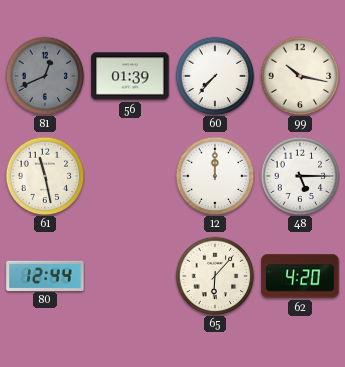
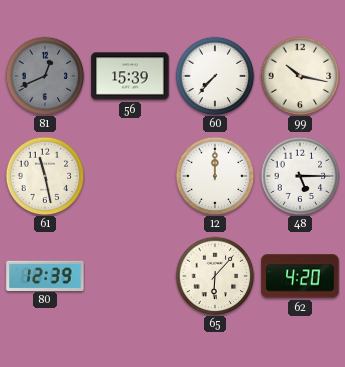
56: 01:39 -> 15:39 (130, 76)
80: 12:44 -> 12:39 (45, 275)
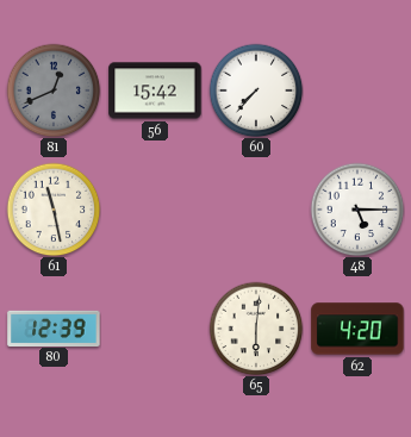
56: 15:39 -> 15:42 (155, 90)
99: 10:17 -> none (300, 76)
12: 12:00 -> none (215, 176)
65: 6:07 -> 6:01 (256, 329)
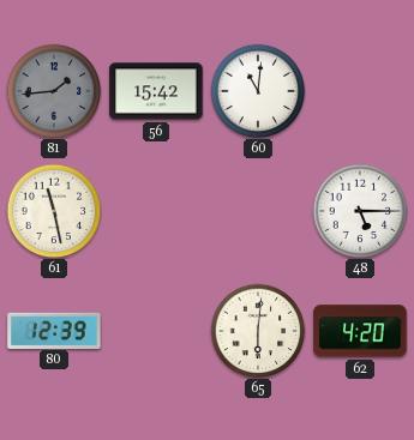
81: 12:41 -> 1:44 (54, 91)
60: 7:37 -> 11:01 (258, 91)
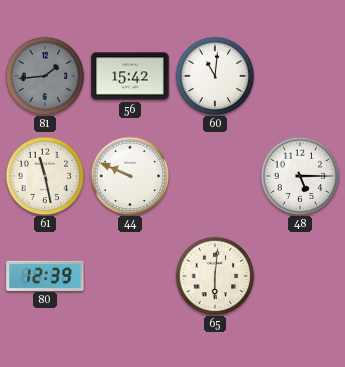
44: none -> 9:49 (130, 176)
62: 4:20 -> none (360, 331)
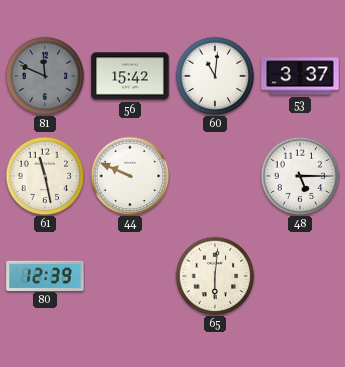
81: 1:44 -> 11:49 (45, 76)
53: none -> 3:37 (300, 76)
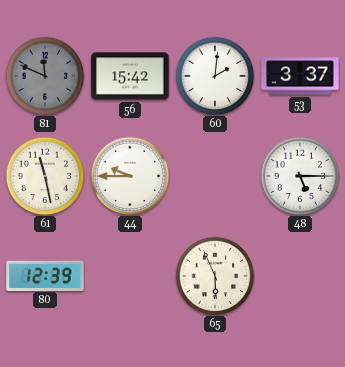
60: 11:01 -> 2:01 (215, 76)
44: 9:49 -> 9:45 (130, 176)
65: 6:01 -> 5:56 (215, 276)
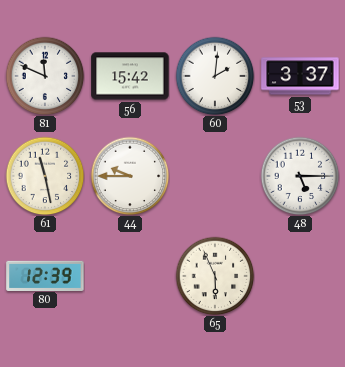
81 dial: grey -> white (45, 76)
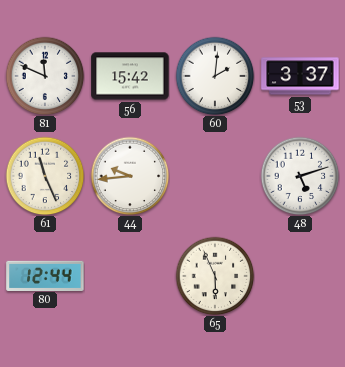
61: 11:28 -> 11:26 (45, 176)
44: 9:45 -> 9:44 (130, 176)
48: 5:15 -> 5:12 (300, 176)
80: 12:39 -> 12:44 (45, 275)
